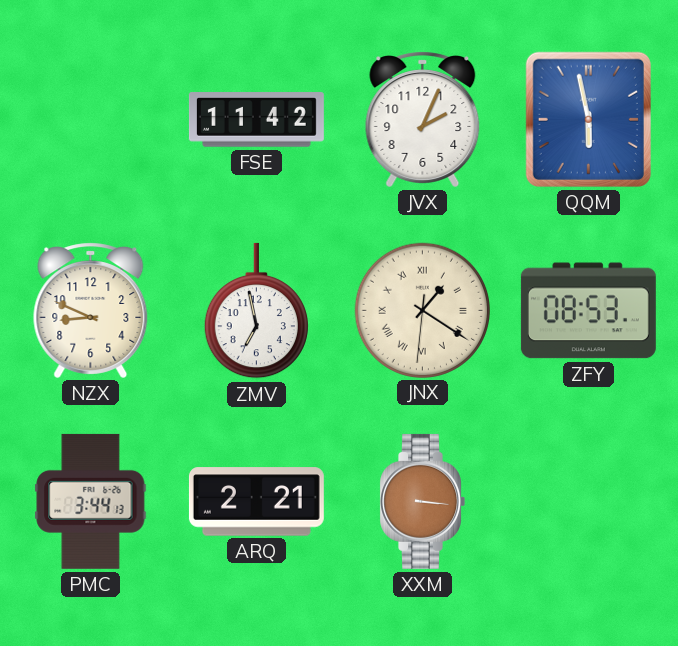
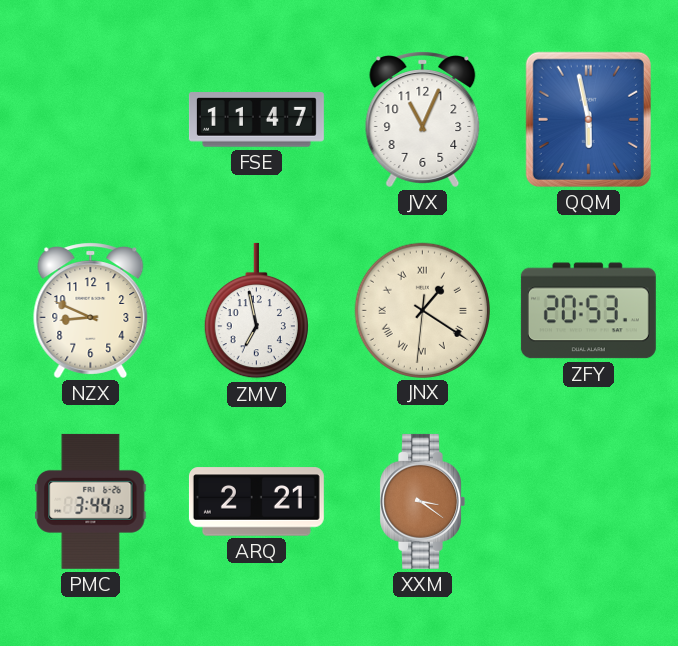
FSE: 11:42 -> 11:47 (256, 120)
JVX: 2:04 -> 11:04 (423, 119)
ZFY: 08:53 -> 20:53 (588, 311)
XXM: 3:16 -> 3:21 (422, 501)
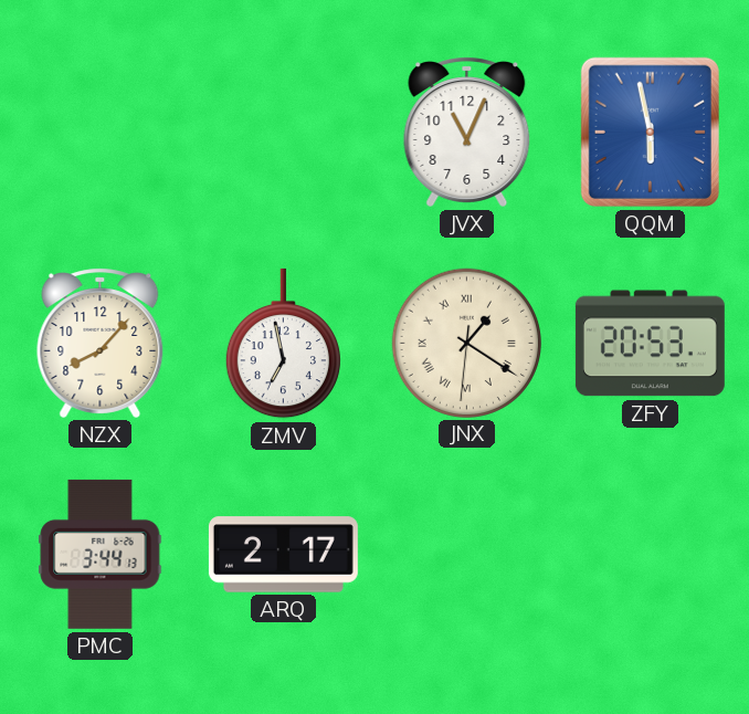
FSE: 11:47 -> none (256, 120)
NZX: 8:49 -> 8:07 (101, 343)
ARQ: 2:21 -> 2:17 (283, 555)
XXM: 3:21 -> none (422, 501)
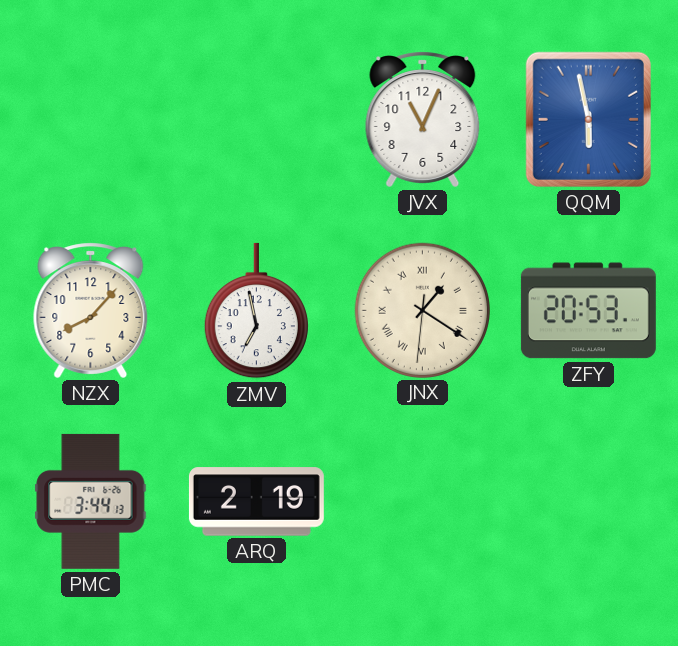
ARQ: 2:17 -> 2:19 (256, 502)
